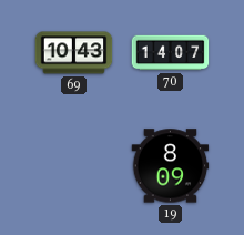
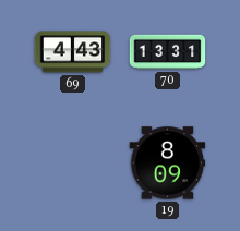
69: 10:43 -> 4:43 (73, 52)
70: 14:07 -> 13:31 (168, 52)
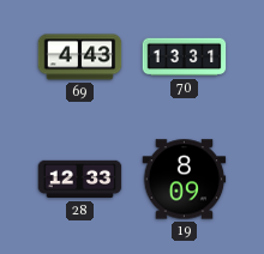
28: none -> 12:33 (80, 180)
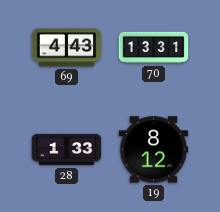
28: 12:33 -> 1:33 (67, 150)
19: 8:09 -> 8:12 (154, 150)
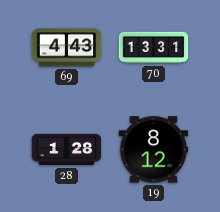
28: 1:33 -> 1:28 (67, 150)
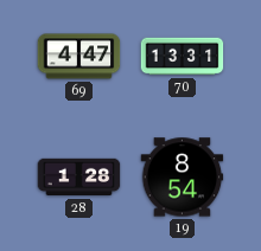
69: 4:43 -> 4:47 (79, 57)
19: 8:12 -> 8:54 (183, 178)
